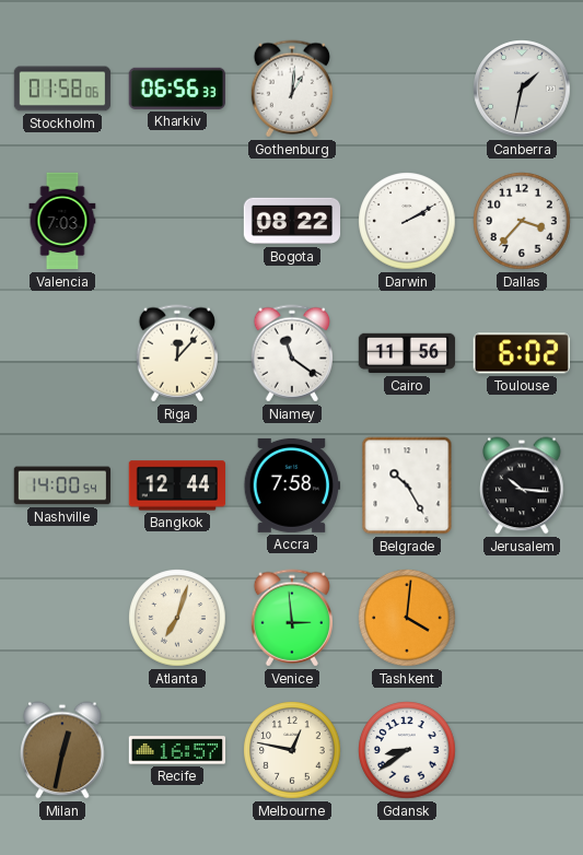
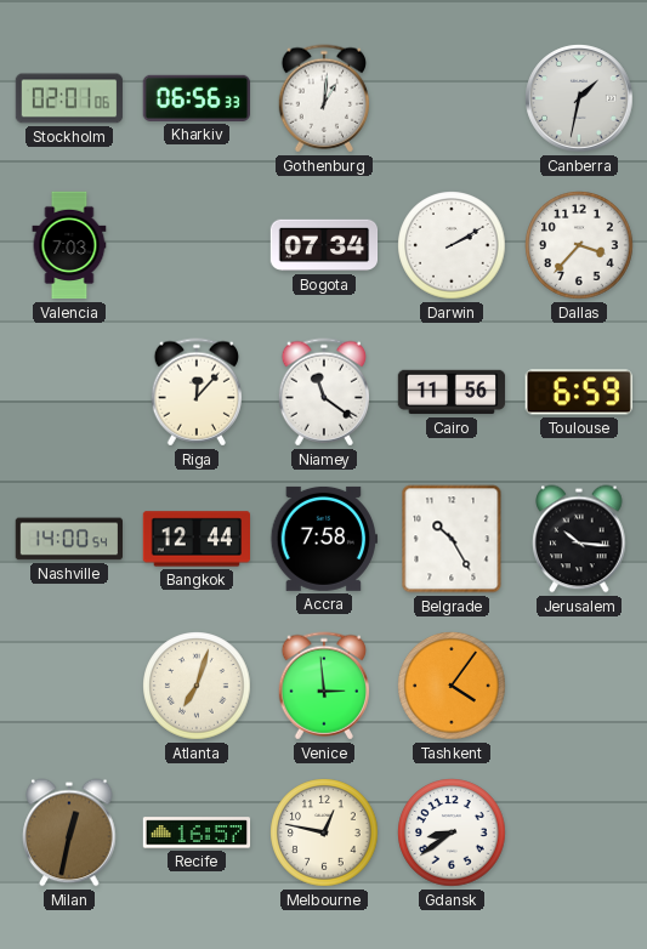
Stockholm: 01:58 -> 02:01 (69, 98)
Bogota: 08:22 -> 07:34 (324, 245)
Toulouse: 6:02 -> 6:59 (578, 392)
Tashkent: 4:01 -> 4:06 (452, 686)
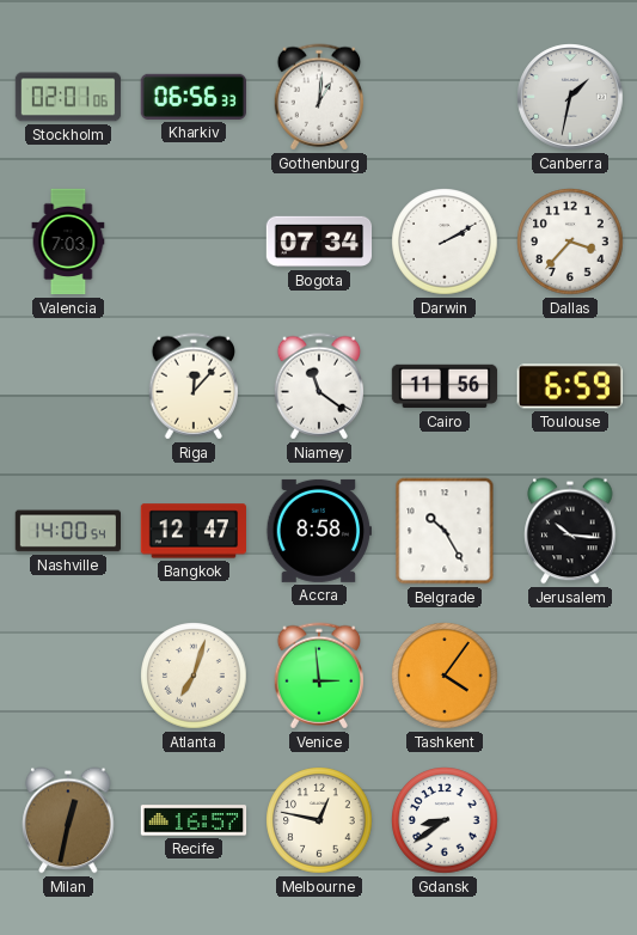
Bangkok: 12:44 -> 12:47 (192, 531)
Accra: 7:58 -> 8:58 (318, 531)
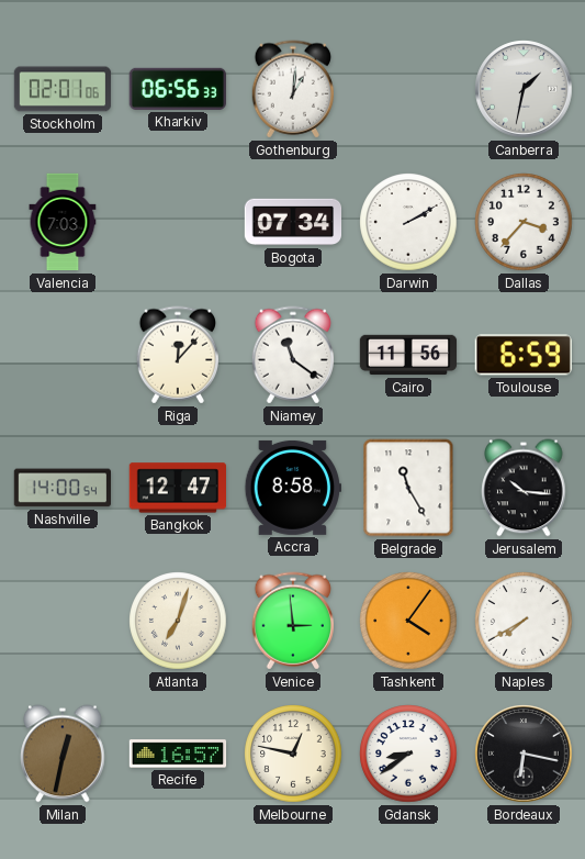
Belgrade: 10:25 -> 11:25 (408, 488)
Naples: none -> 7:40 (524, 621)
Bordeaux: none -> 6:17 (524, 754)
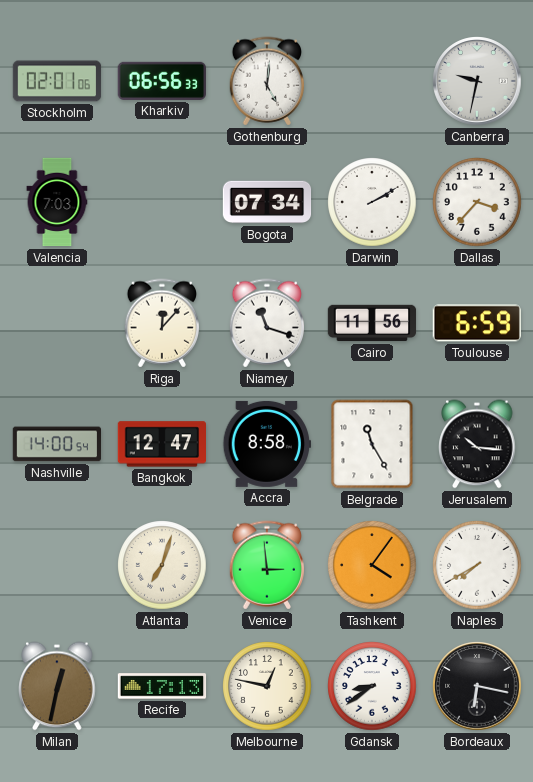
Gothenburg: 1:01 -> 5:01 (266, 81)
Canberra: 1:32 -> 9:32 (477, 81)
Niamey: 11:21 -> 11:18 (266, 323)
Recife: 16:57 -> 17:13 (162, 686)
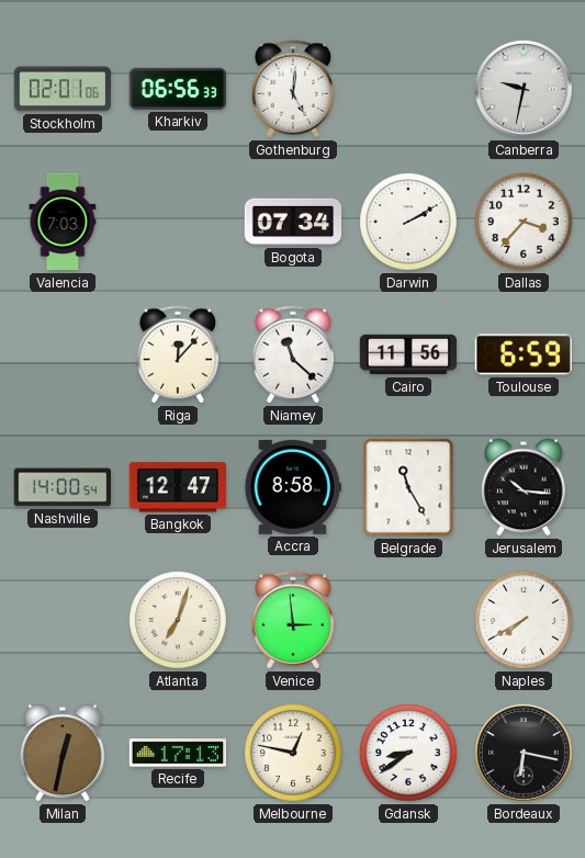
Niamey: 11:18 -> 11:22 (292, 354)
Tashkent: 4:06 -> none (372, 565)
